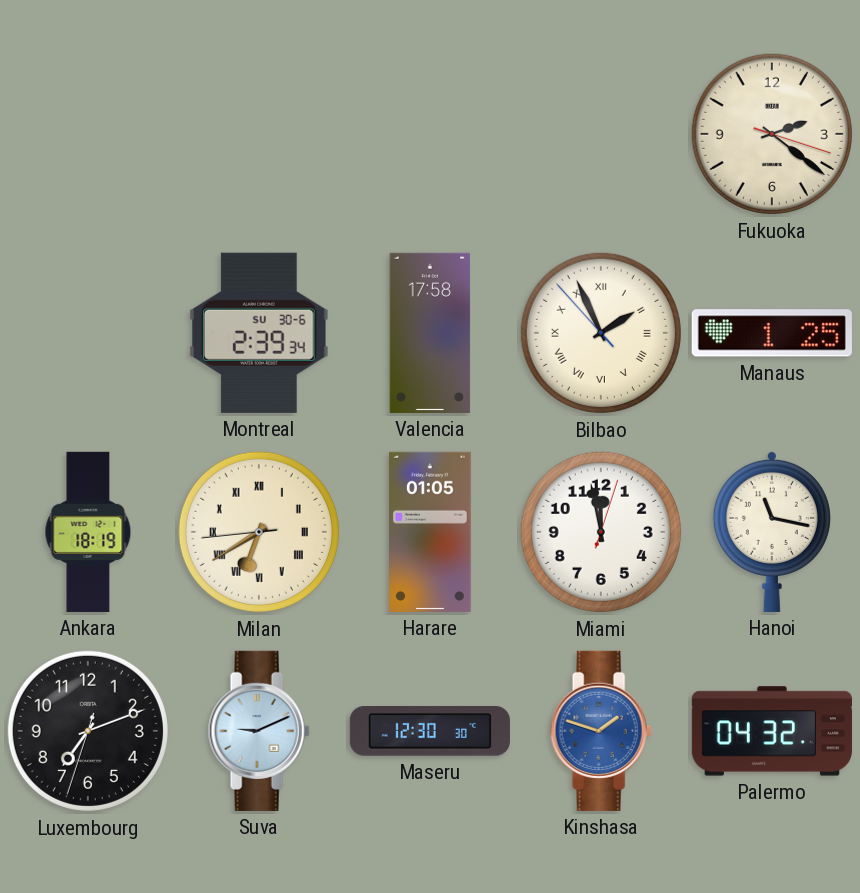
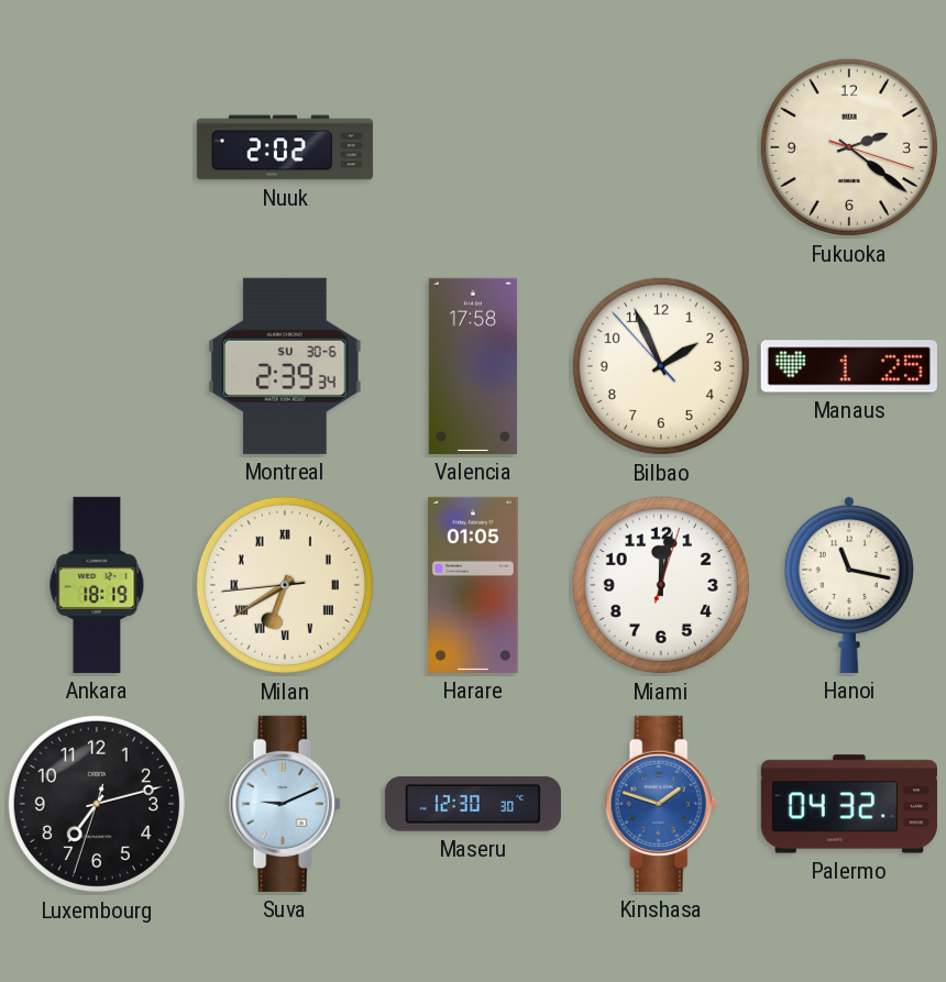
Nuuk: none -> 2:02 (285, 147)
Bilbao numerals: Roman -> Arabic (661, 366)
Miami: 11:58 -> 12:02 (661, 585)
Luxembourg: 7:11 -> 7:12 (97, 804)
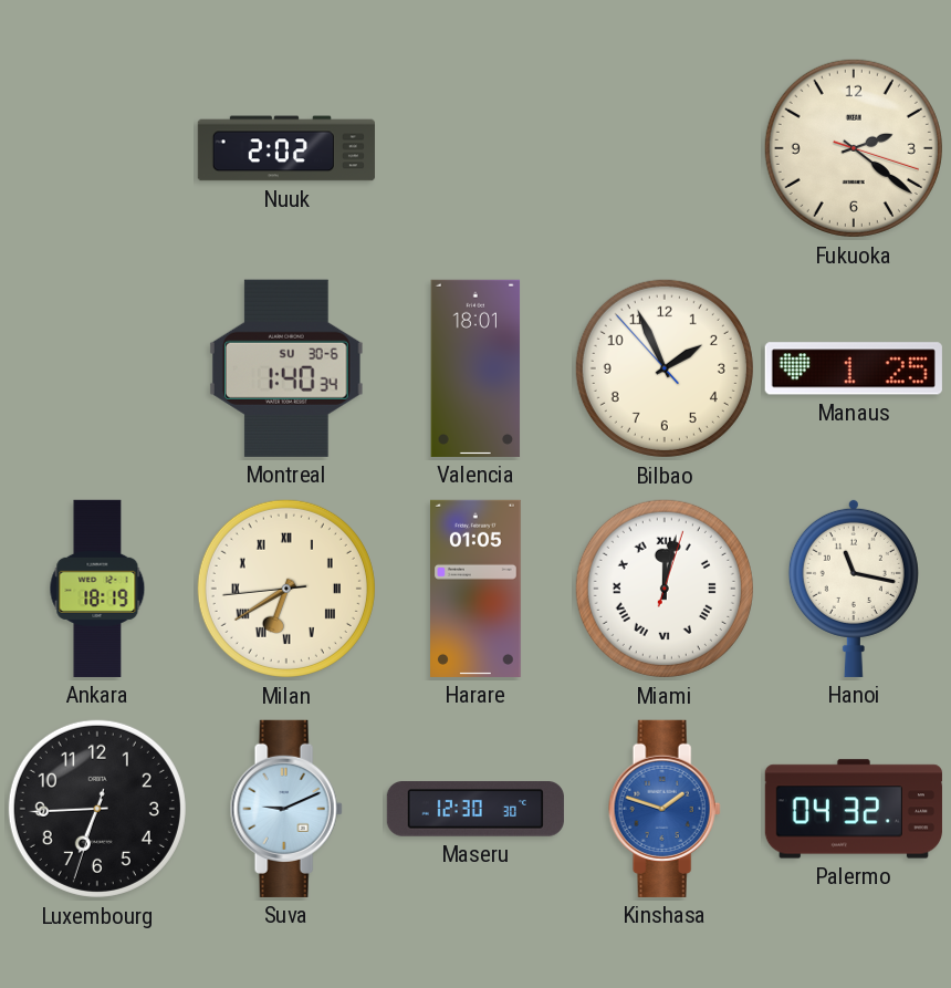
Montreal: 2:39 -> 1:40 (286, 368)
Valencia: 17:58 -> 18:01 (476, 368)
Miami numerals: Arabic -> Roman (665, 589)
Luxembourg: 7:12 -> 6:44 (97, 809)
